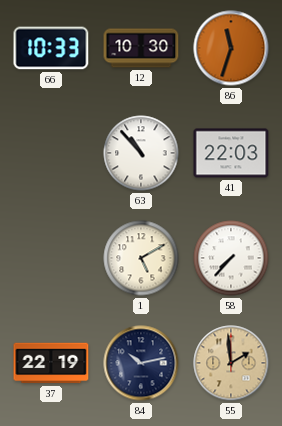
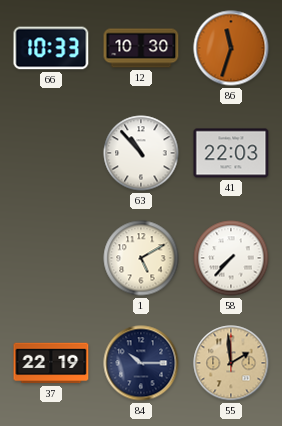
84: 10:13 -> 10:15 (141, 363)
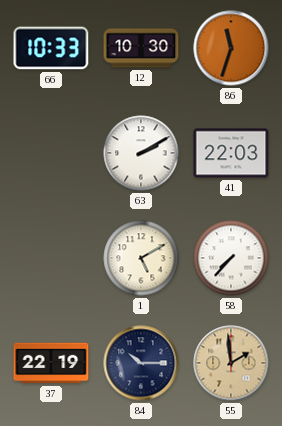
63: 10:53 -> 2:10 (141, 153)
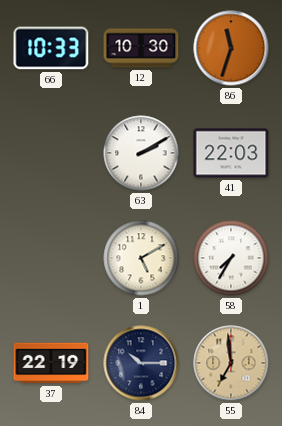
58: 7:37 -> 7:35 (231, 258)
55: 1:59 -> 6:59 (231, 363)
